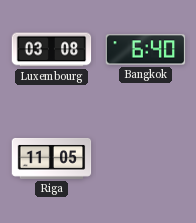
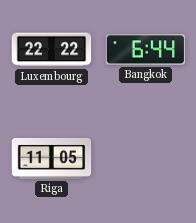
Luxembourg: 03:08 -> 22:22 (52, 50)
Bangkok: 6:40 -> 6:44 (146, 50)
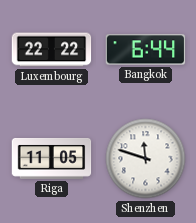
Shenzhen: none -> 11:48 (146, 159)
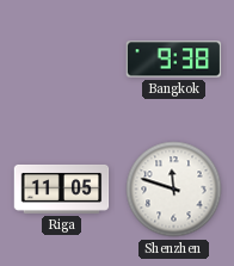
Luxembourg: 22:22 -> none (52, 50)
Bangkok: 6:44 -> 9:38 (174, 60)
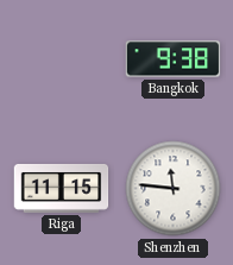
Riga: 11:05 -> 11:15 (62, 188)
Shenzhen: 11:48 -> 11:46 (174, 189)
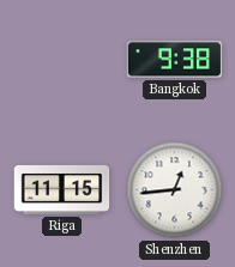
Shenzhen: 11:46 -> 12:44 (175, 190)
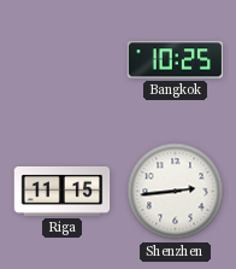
Bangkok: 9:38 -> 10:25 (176, 60)
Shenzhen: 12:44 -> 2:44 (176, 192)
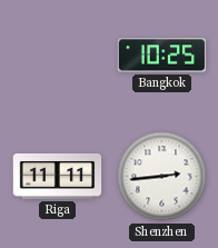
Riga: 11:15 -> 11:11 (58, 176)
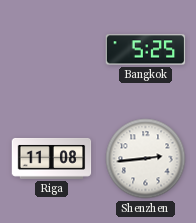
Bangkok: 10:25 -> 5:25 (146, 50)
Riga: 11:11 -> 11:08 (52, 158)
